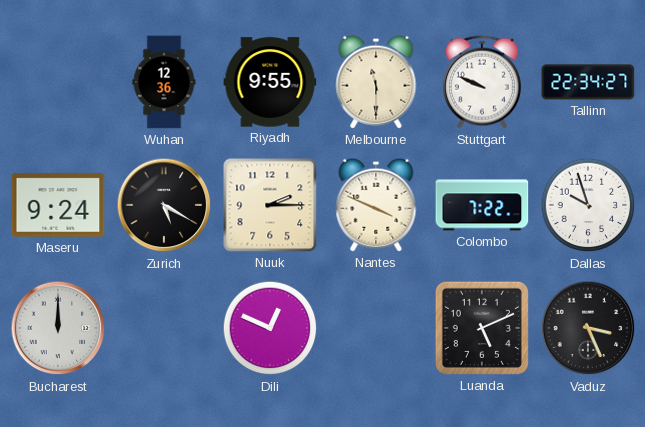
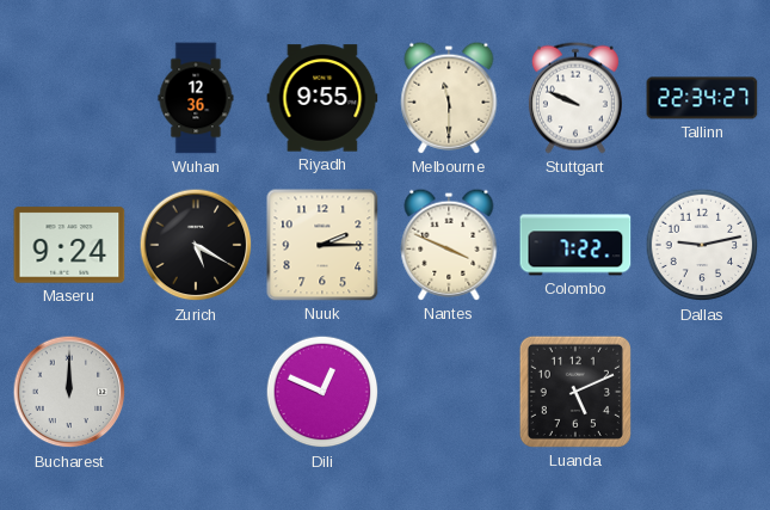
Dallas: 9:57 -> 9:13 (702, 245)
Vaduz: 3:26 -> none (588, 328)
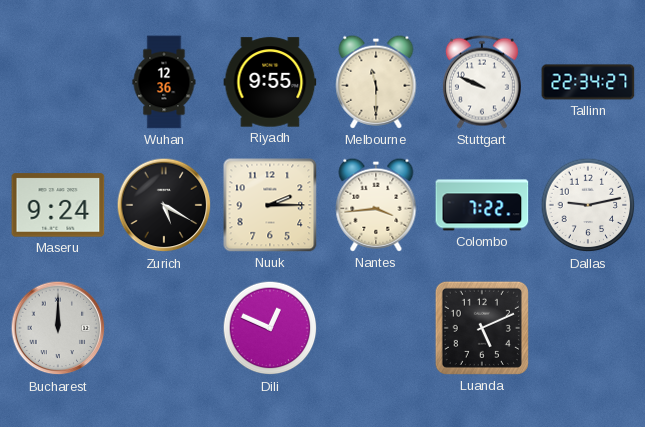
Nantes: 3:49 -> 3:44 (376, 205)
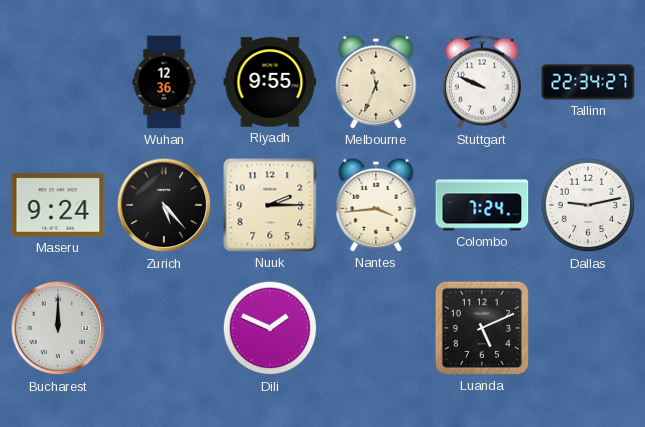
Melbourne: 11:30 -> 11:34 (376, 82)
Zurich: 5:20 -> 5:23 (164, 205)
Colombo: 7:22 -> 7:24 (482, 205)
Dili: 12:49 -> 1:49 (270, 328)
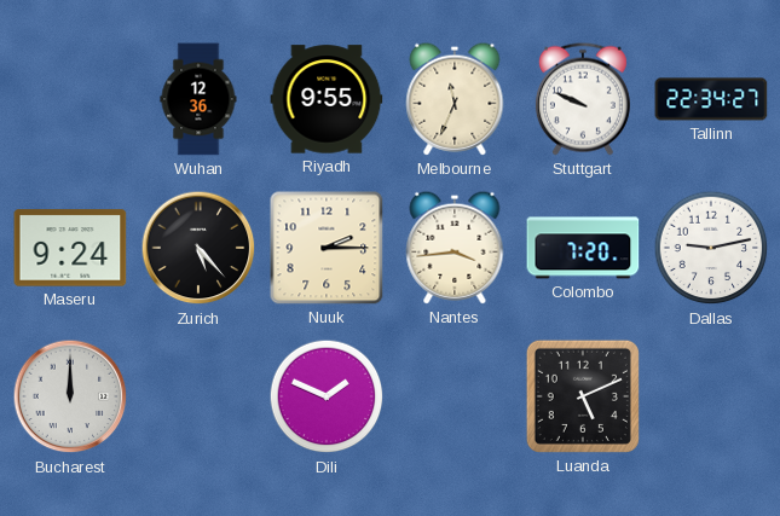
Colombo: 7:24 -> 7:20 (583, 248)
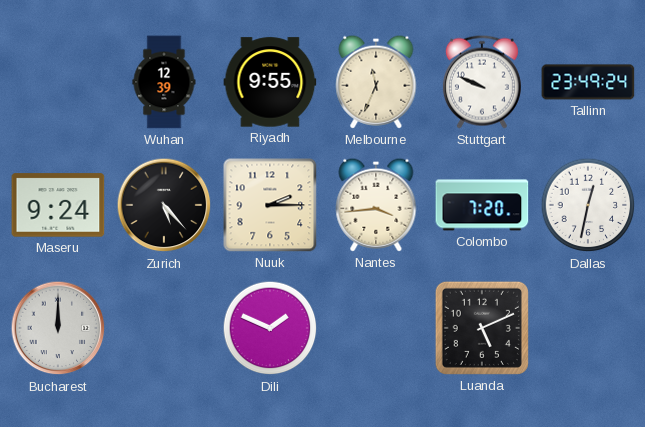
Wuhan: 12:36 -> 12:39 (164, 82)
Tallinn: 22:34 -> 23:49 (588, 82)
Dallas: 9:13 -> 12:32 (588, 205)
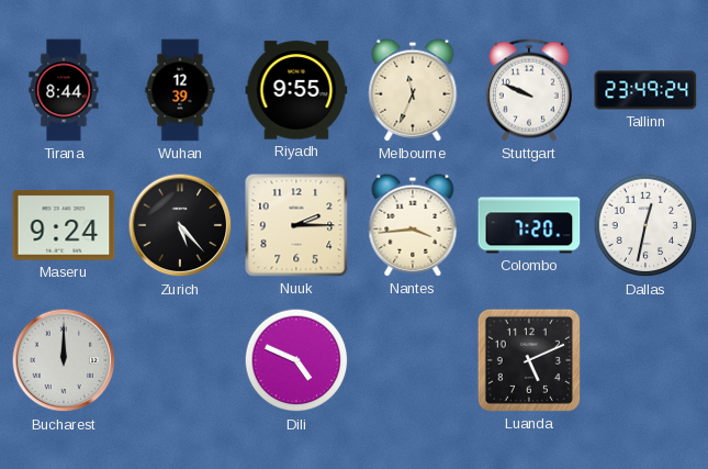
Tirana: none -> 8:44 (64, 90)
Dili: 1:49 -> 4:49 (296, 360)
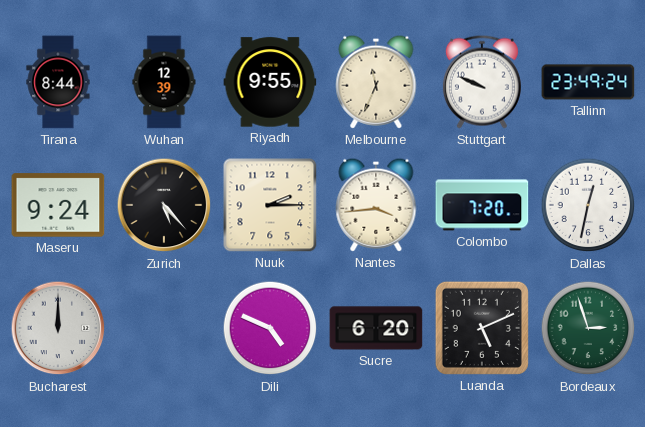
Sucre: none -> 6:20 (376, 328)
Bordeaux: none -> 2:57 (588, 328)
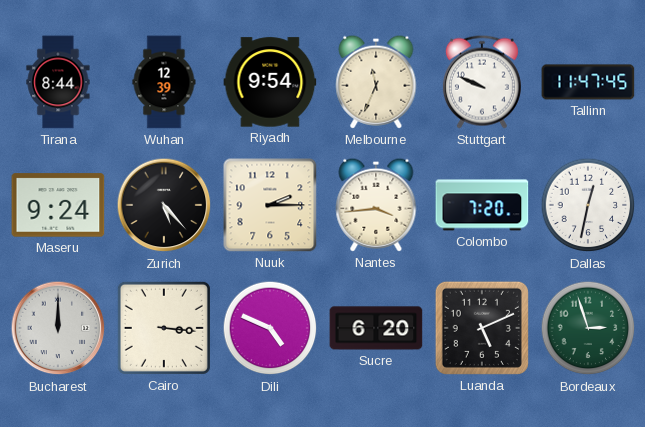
Riyadh: 9:55 -> 9:54 (270, 82)
Tallinn: 23:49 -> 11:47 (588, 82)
Cairo: none -> 3:16 (164, 328)
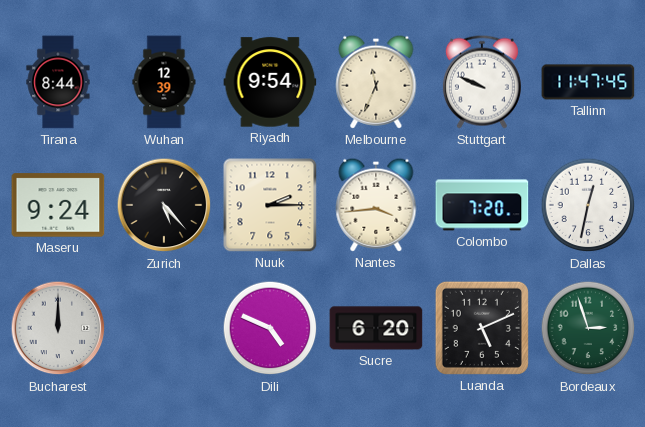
Cairo: 3:16 -> none (164, 328)
